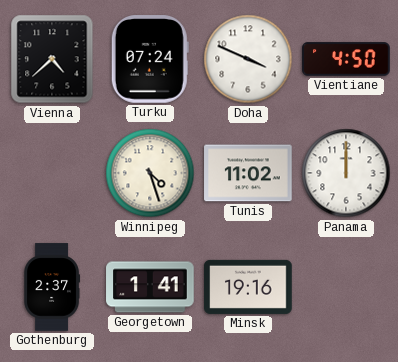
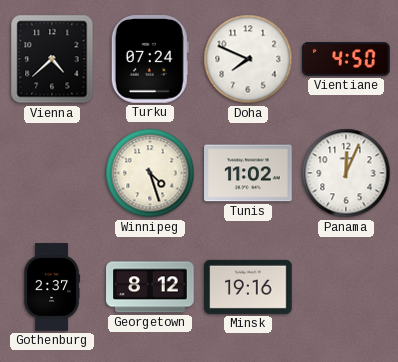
Doha: 3:49 -> 7:49 (248, 59)
Panama: 12:00 -> 12:04 (346, 173)
Georgetown: 1:41 -> 8:12 (150, 287)
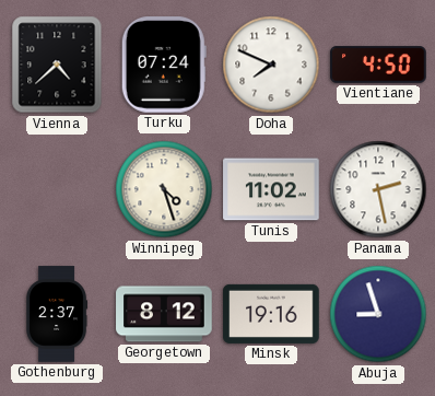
Panama: 12:04 -> 2:28 (378, 189)
Abuja: none -> 8:57 (378, 314)
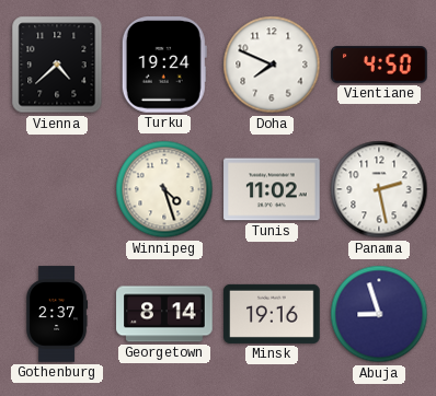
Turku: 07:24 -> 19:24 (164, 65)
Georgetown: 8:12 -> 8:14 (164, 314)
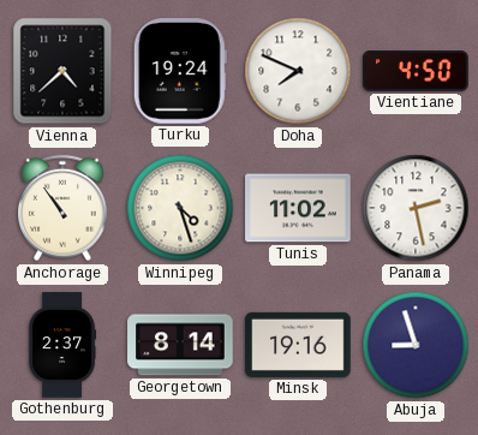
Anchorage: none -> 10:54 (64, 208)
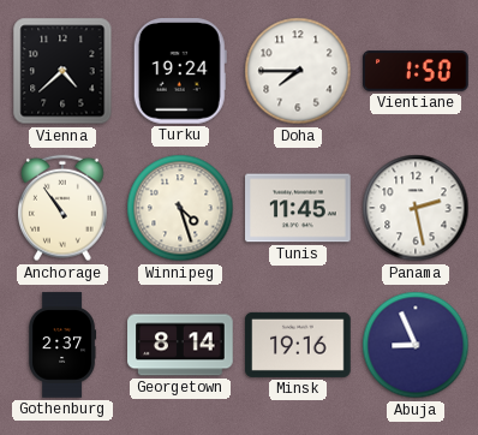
Doha: 7:49 -> 7:45 (298, 71)
Vientiane: 4:50 -> 1:50 (416, 71)
Tunis: 11:02 -> 11:45 (298, 208)
Abuja: 8:57 -> 8:56 (416, 345)
